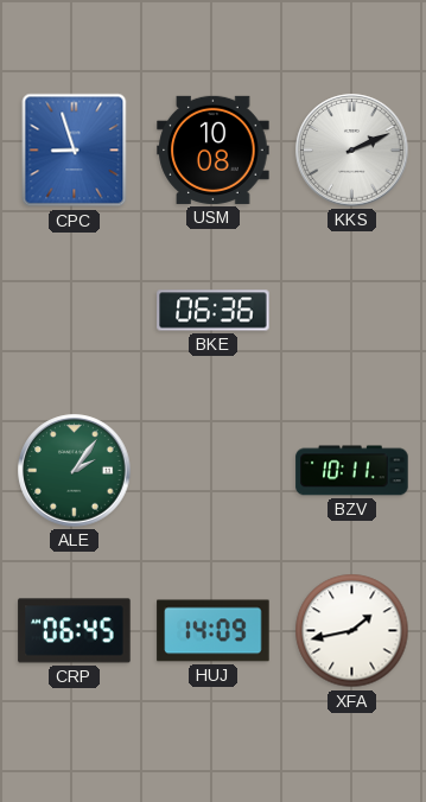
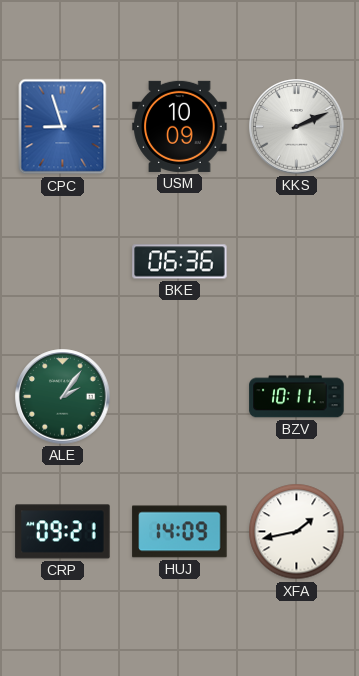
USM: 10:08 -> 10:09 (180, 126)
CRP: 06:45 -> 09:21 (63, 532)
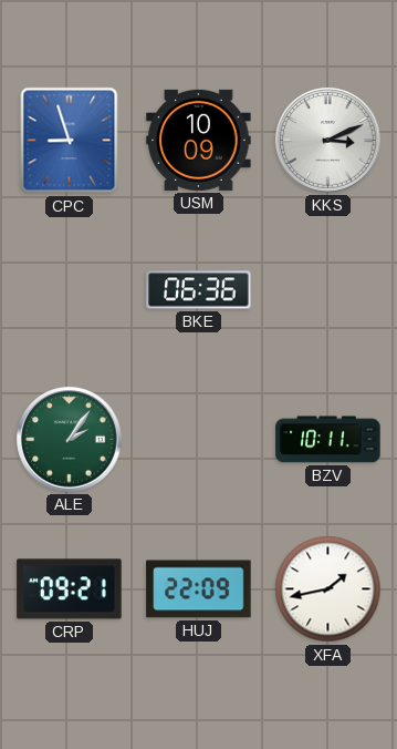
KKS: 2:11 -> 3:11 (328, 141)
HUJ: 14:09 -> 22:09 (199, 589)
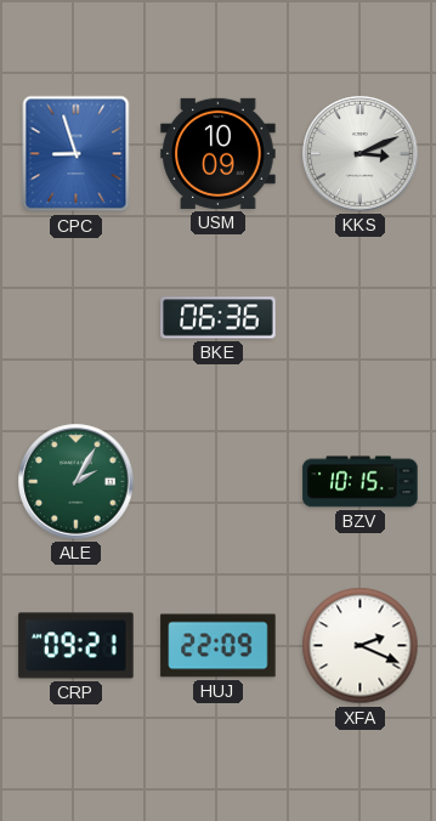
ALE: 2:06 -> 2:05 (77, 482)
BZV: 10:11 -> 10:15 (361, 482)
XFA: 1:43 -> 2:19 (361, 646)
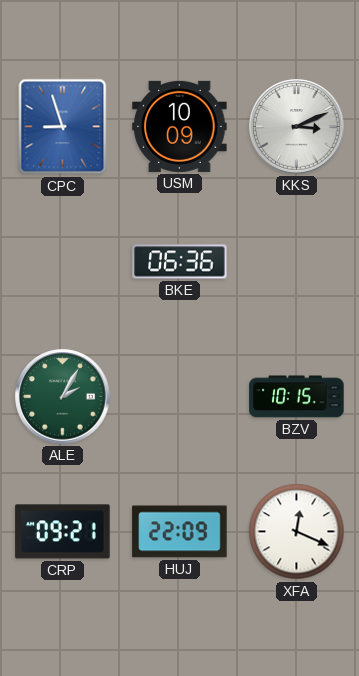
XFA: 2:19 -> 12:19 (297, 532)
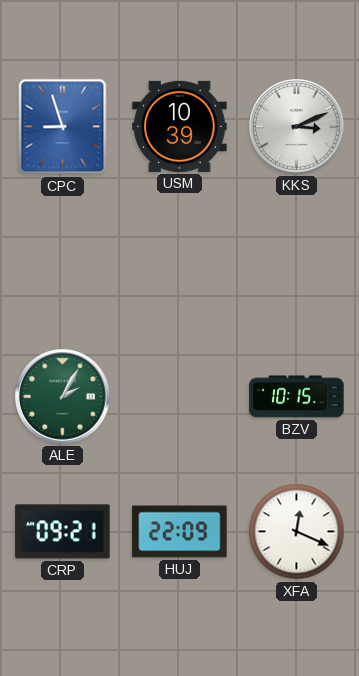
USM: 10:09 -> 10:39 (180, 126)
BKE: 06:36 -> none (180, 262)
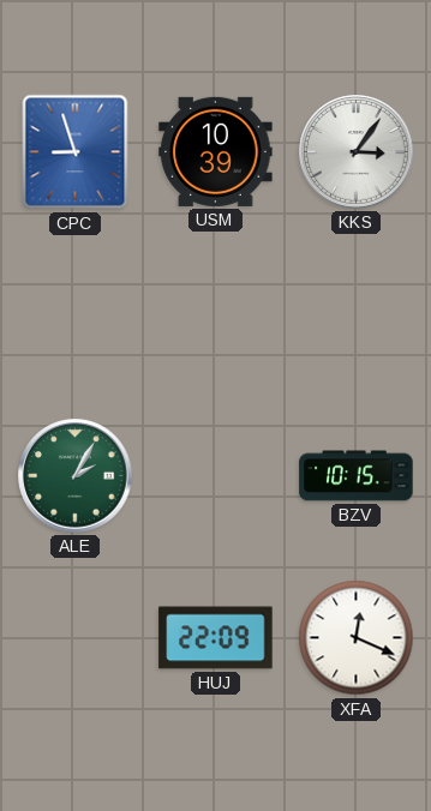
KKS: 3:11 -> 3:06 (357, 152)
CRP: 09:21 -> none (63, 532)
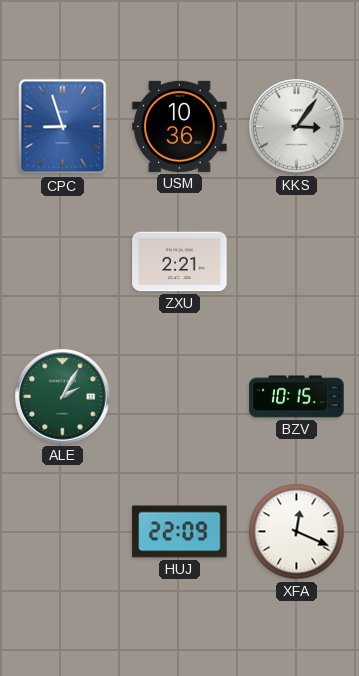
USM: 10:39 -> 10:36 (180, 126)
ZXU: none -> 2:21 (180, 262)
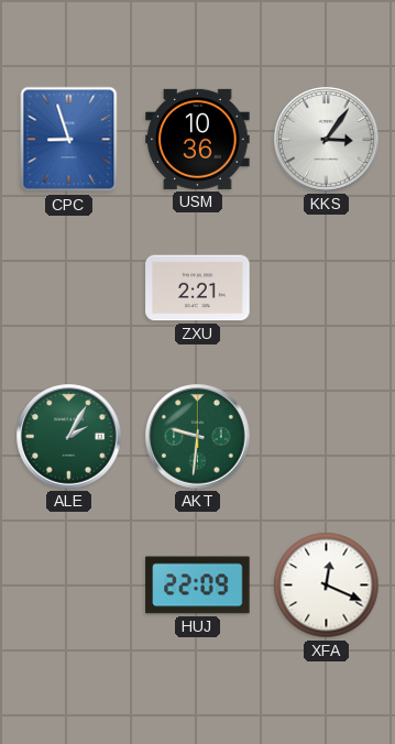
AKT: none -> 9:31 (198, 437)
BZV: 10:15 -> none (297, 397)
